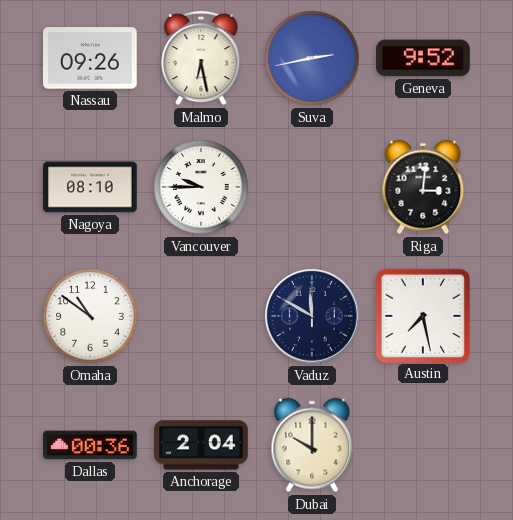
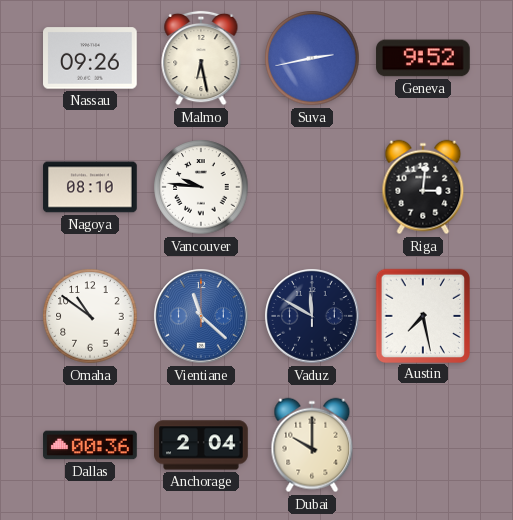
Vancouver: 9:45 -> 9:46 (201, 187)
Vientiane: none -> 11:22 (201, 316)
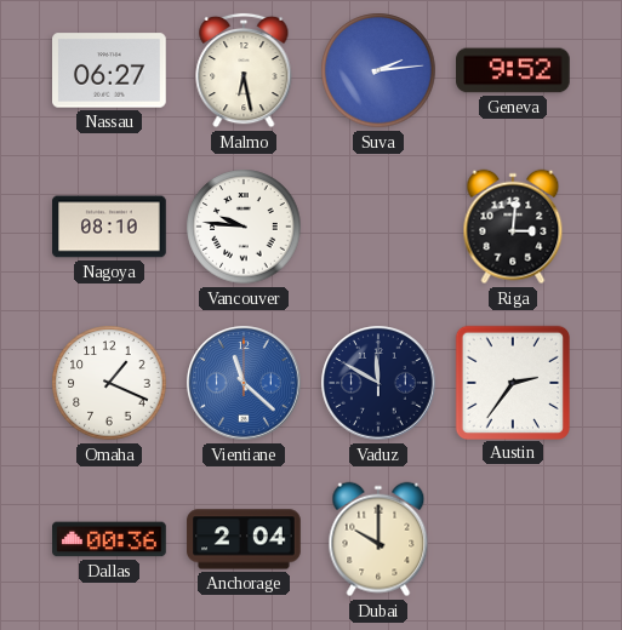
Nassau: 09:26 -> 06:27 (110, 70)
Suva: 2:43 -> 2:14 (378, 70)
Omaha: 10:51 -> 1:19 (109, 383)
Austin: 7:28 -> 2:36 (512, 382)
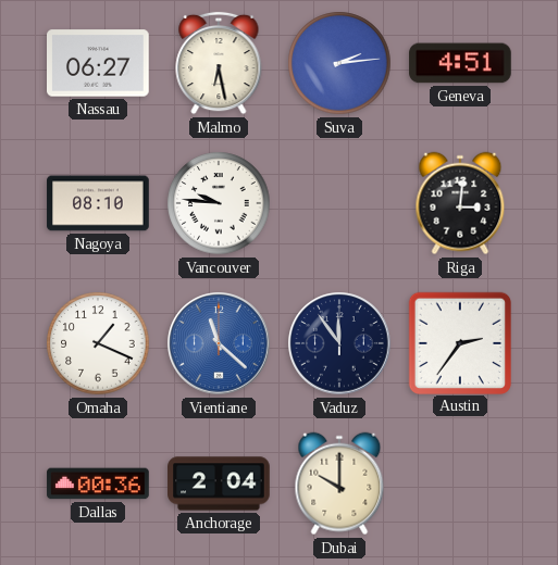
Geneva: 9:52 -> 4:51 (460, 63)
Vaduz: 11:50 -> 11:54 (339, 343)
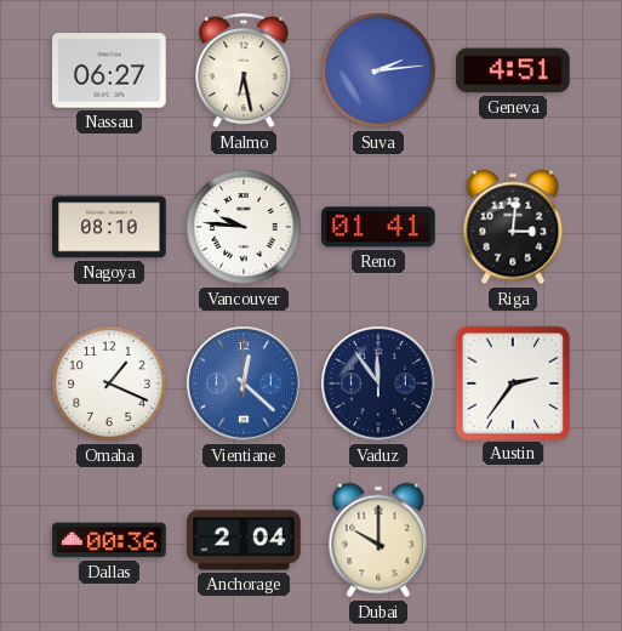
Reno: none -> 01:41 (380, 227)
Vientiane: 11:22 -> 12:22 (244, 383)
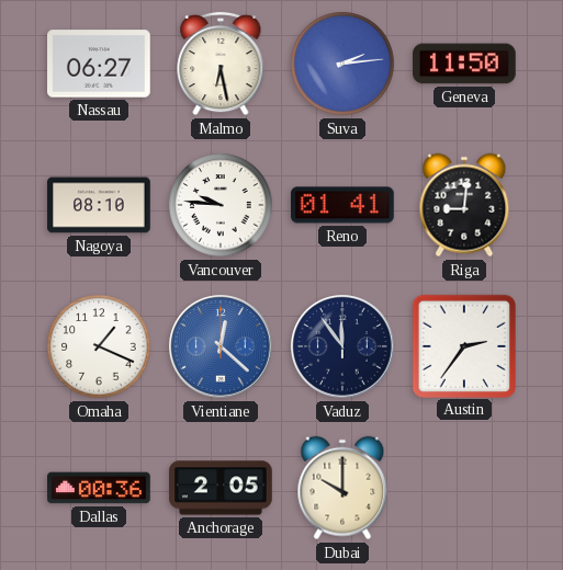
Geneva: 4:51 -> 11:50 (464, 64)
Riga: 3:01 -> 9:01 (464, 205)
Anchorage: 2:04 -> 2:05 (221, 488)
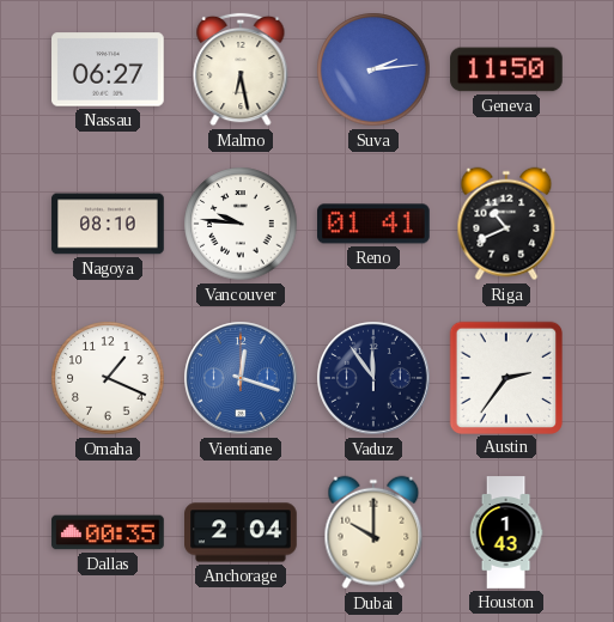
Riga: 9:01 -> 10:41 (506, 224)
Vientiane: 12:22 -> 12:18 (241, 378)
Dallas: 00:36 -> 00:35 (108, 532)
Anchorage: 2:05 -> 2:04 (241, 532)
Houston: none -> 1:43 (506, 532)
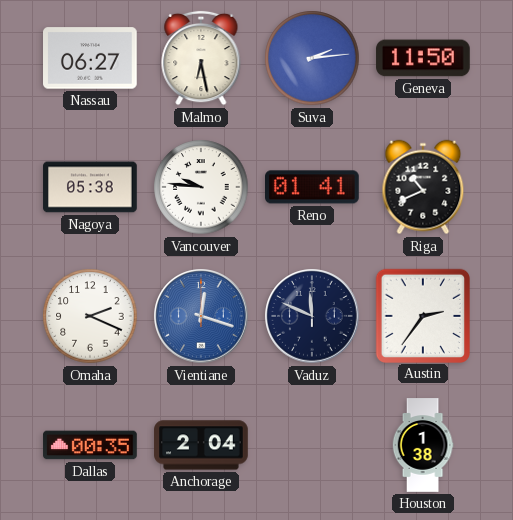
Nagoya: 08:10 -> 05:38 (90, 187)
Omaha: 1:19 -> 2:19 (90, 316)
Vaduz: 11:54 -> 11:49 (312, 316)
Dubai: 10:00 -> none (373, 532)
Houston: 1:43 -> 1:38 (423, 445)
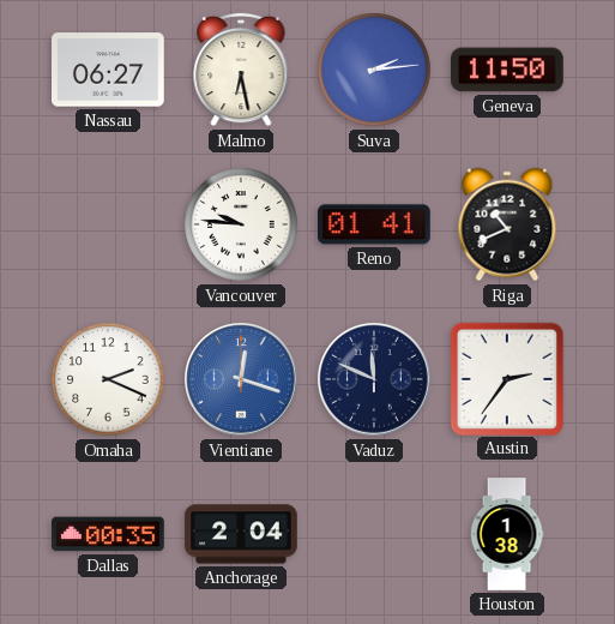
Nagoya: 05:38 -> none (90, 187)
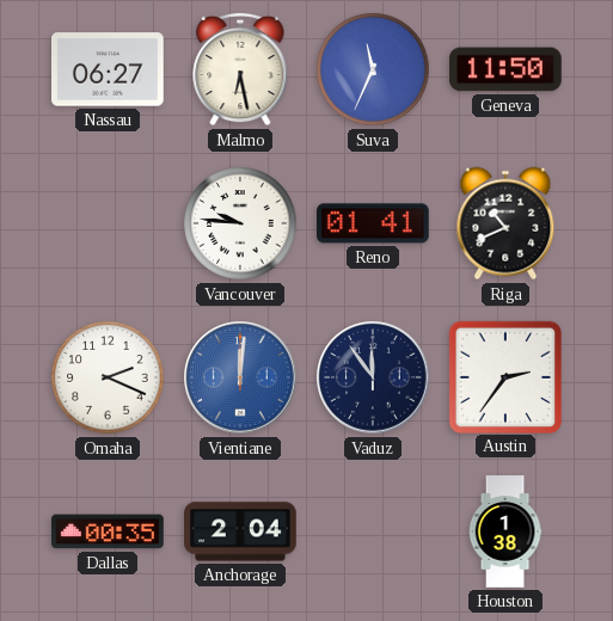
Suva: 2:14 -> 11:34 (373, 69)
Vientiane: 12:18 -> 12:01 (240, 377)
Vaduz: 11:49 -> 11:54 (373, 377)
